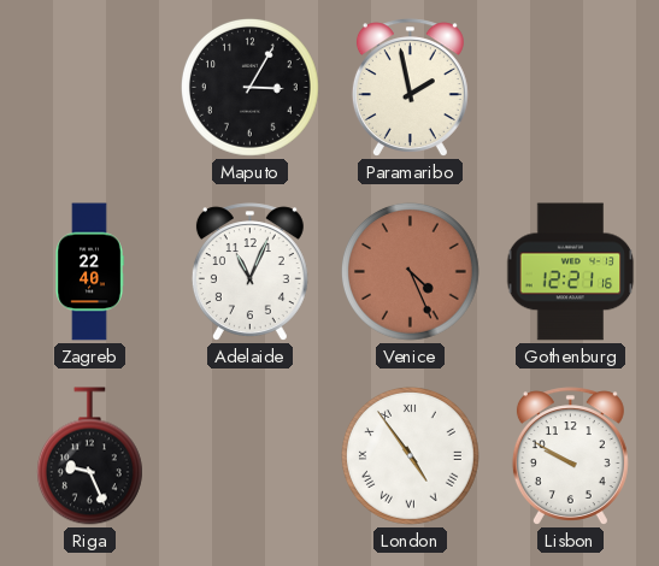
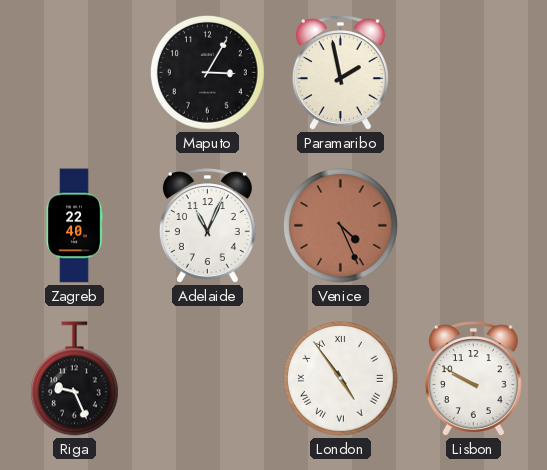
Gothenburg: 12:21 -> none (571, 272)
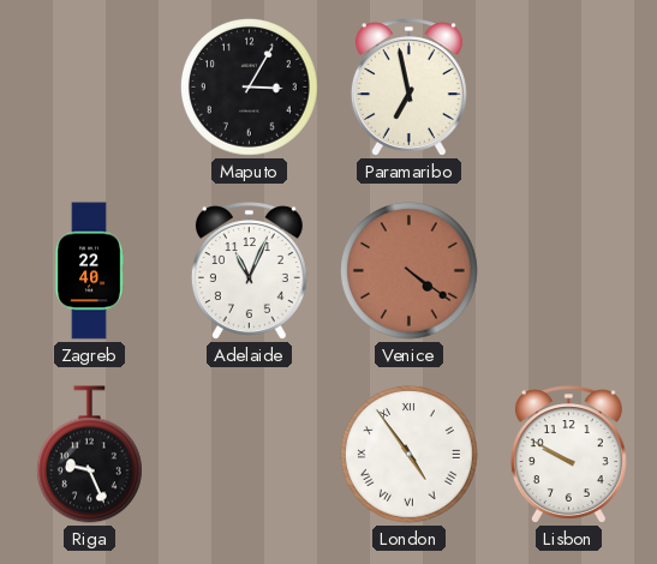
Paramaribo: 1:58 -> 6:58 (408, 88)
Venice: 4:26 -> 4:21 (410, 271)
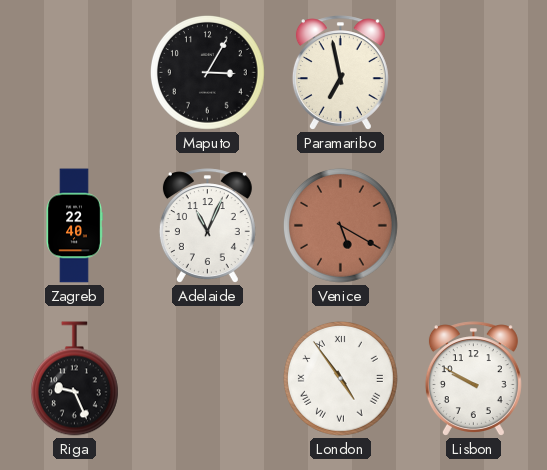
Venice: 4:21 -> 5:20 (341, 226)
